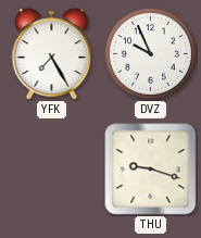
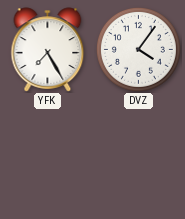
DVZ: 9:56 -> 4:06 (138, 49)
THU: 9:18 -> none (151, 170)
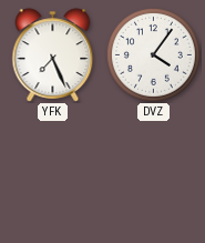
YFK: 7:25 -> 7:26 (53, 55)
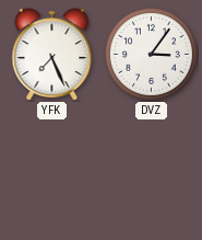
DVZ: 4:06 -> 3:06 (151, 54)
